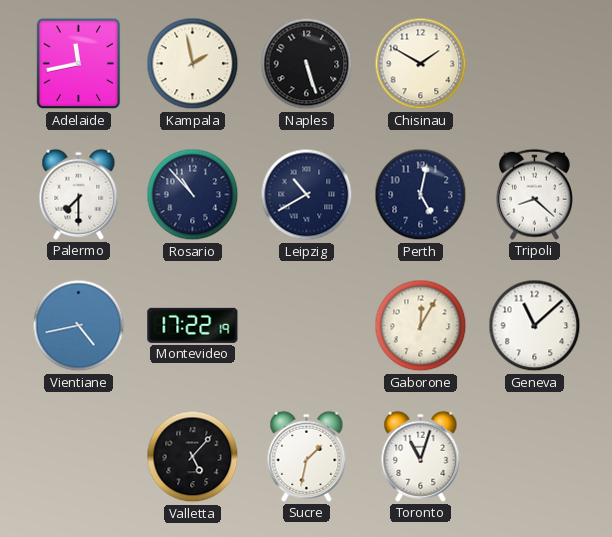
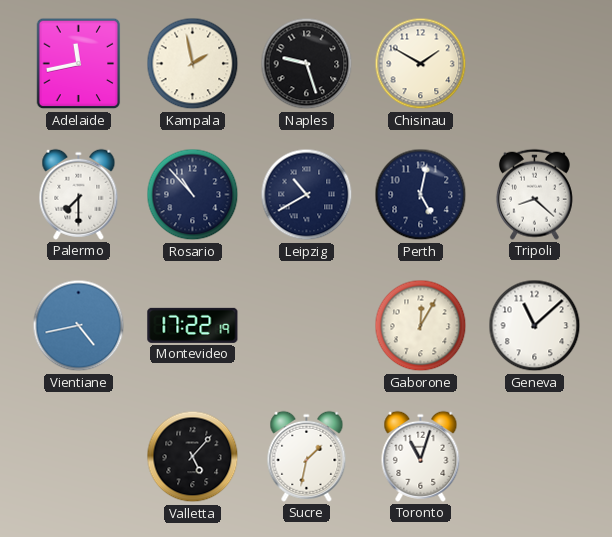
Naples: 5:27 -> 9:27 (307, 64)
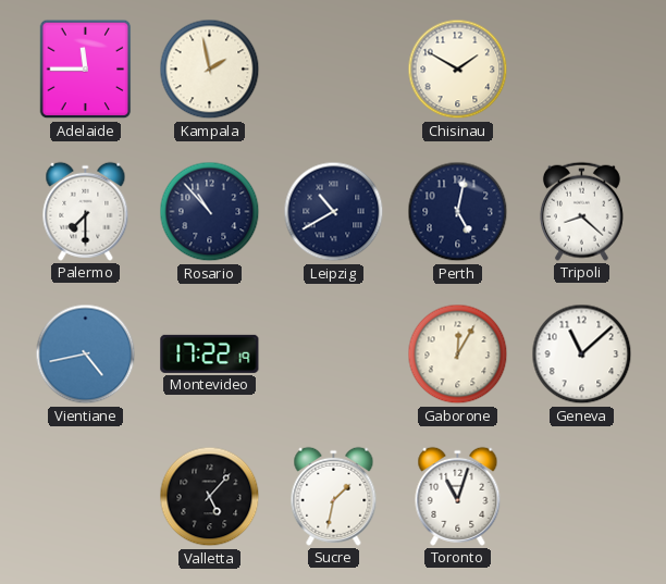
Adelaide: 11:43 -> 11:45 (86, 70)
Naples: 9:27 -> none (307, 64)
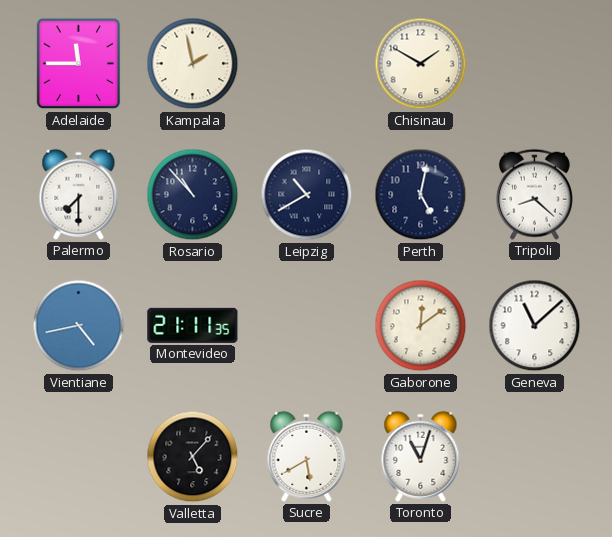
Montevideo: 17:22 -> 21:11 (193, 325)
Gaborone: 12:05 -> 12:09 (421, 326)
Sucre: 1:32 -> 5:40 (307, 456)
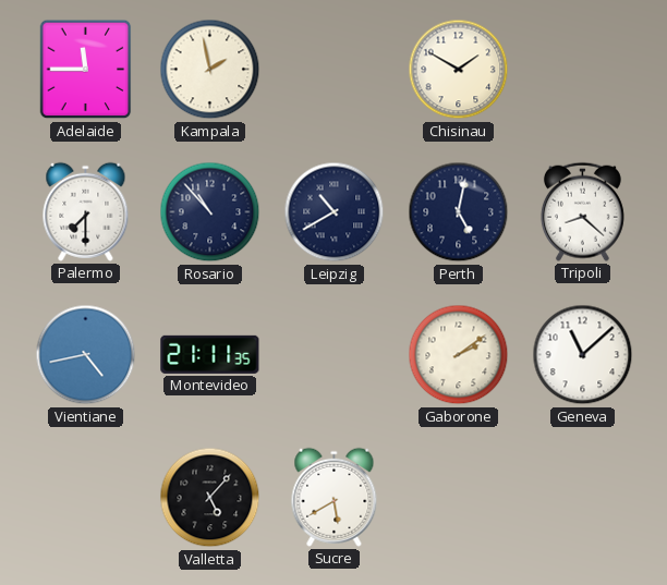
Gaborone: 12:09 -> 2:09 (459, 355)
Toronto: 11:03 -> none (421, 456)
